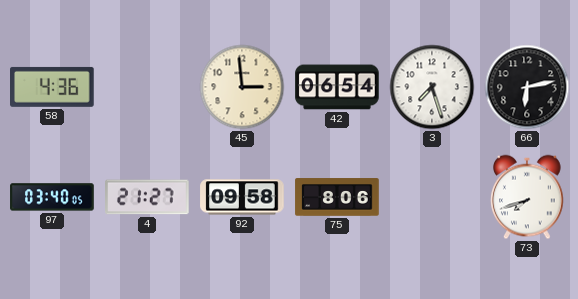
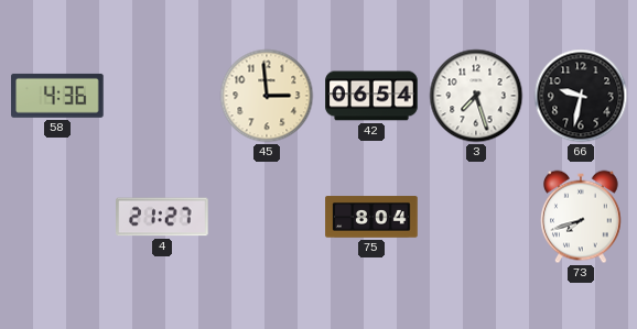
66: 6:13 -> 9:32 (581, 96)
97: 03:40 -> none (52, 197)
92: 09:58 -> none (242, 197)
75: 8:06 -> 8:04 (371, 217)
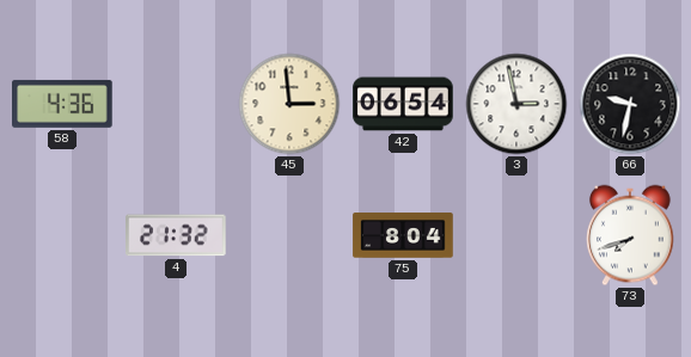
3: 7:27 -> 2:58 (516, 104)
4: 21:27 -> 21:32 (177, 235)
